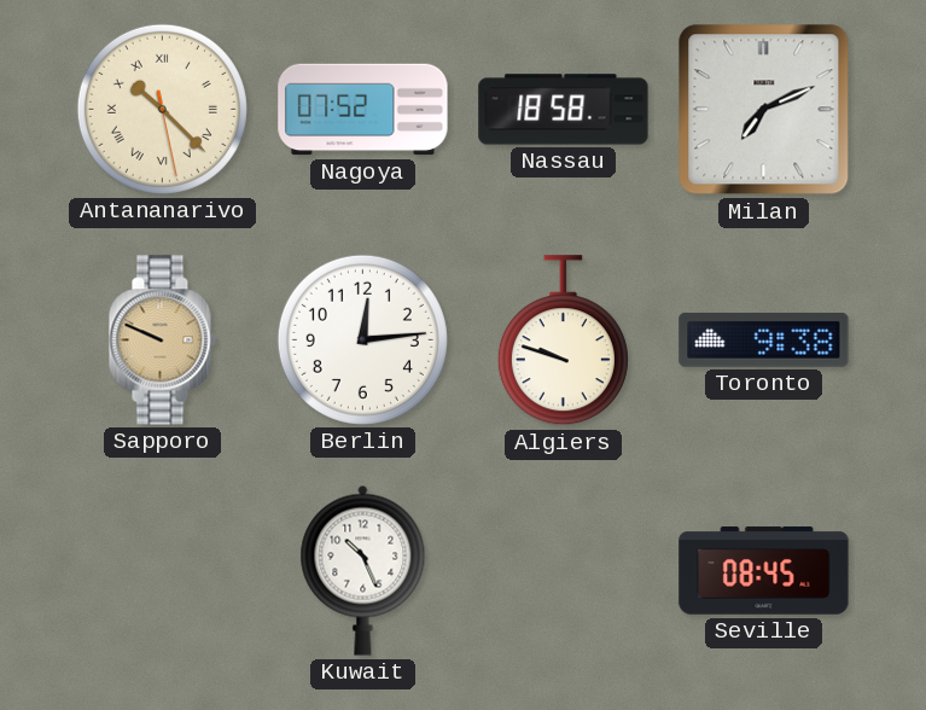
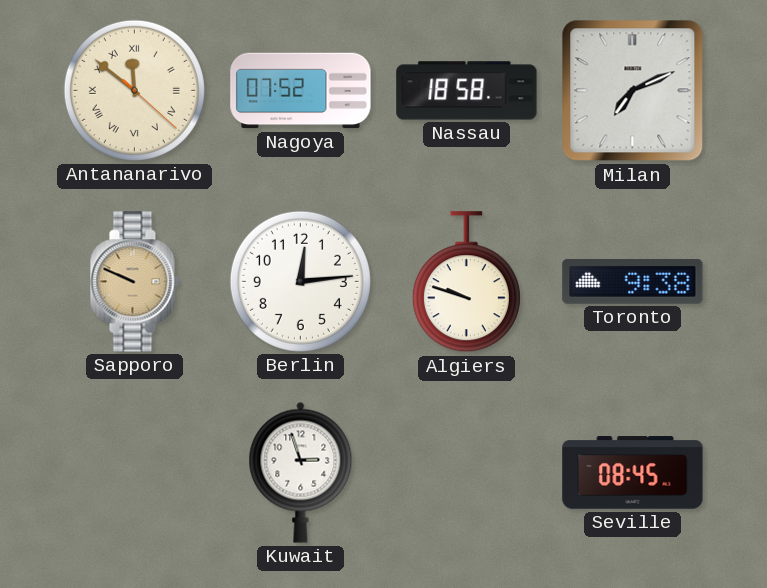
Antananarivo: 10:22 -> 11:51 (134, 90)
Kuwait: 10:26 -> 2:57 (301, 472)
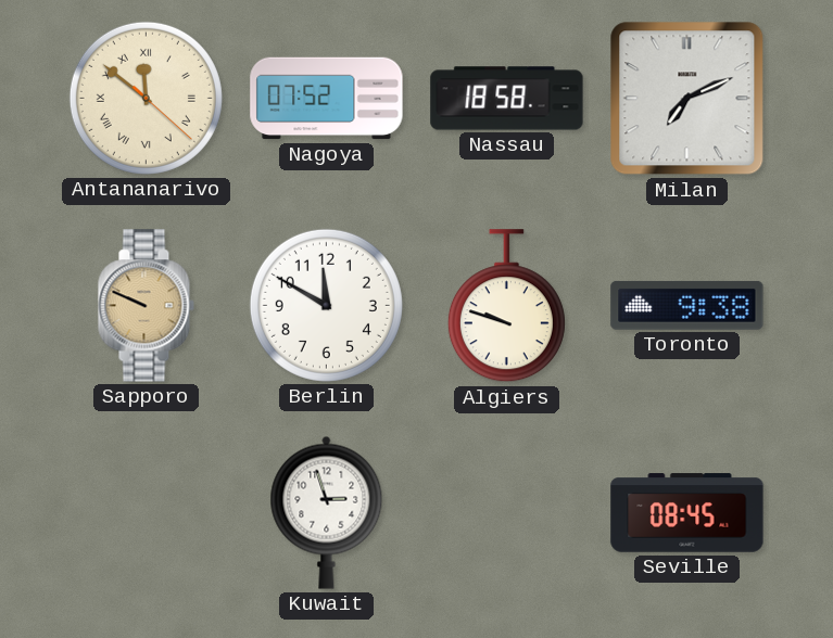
Berlin: 12:14 -> 11:50 (326, 305)
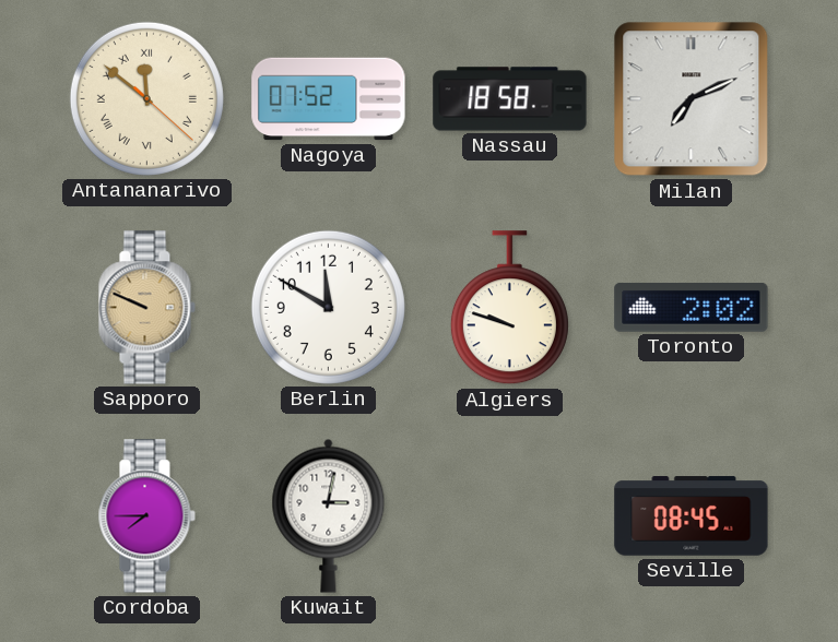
Toronto: 9:38 -> 2:02 (692, 307)
Cordoba: none -> 7:45 (146, 516)
Kuwait: 2:57 -> 3:02 (329, 515)
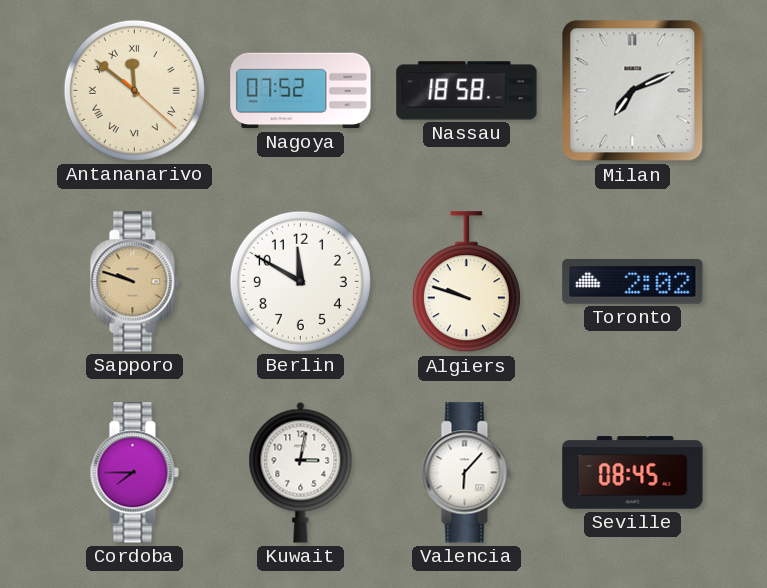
Sapporo: 9:49 -> 9:48 (134, 282)
Valencia: none -> 6:07 (466, 473)
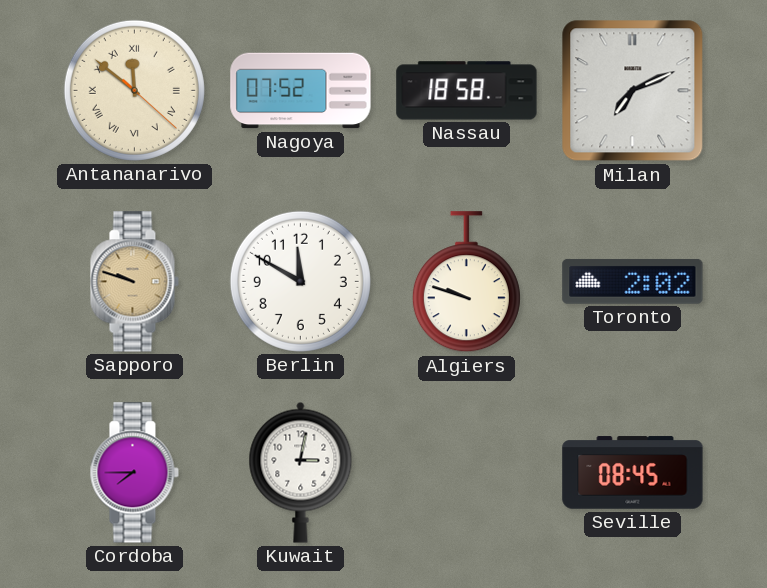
Valencia: 6:07 -> none (466, 473)
